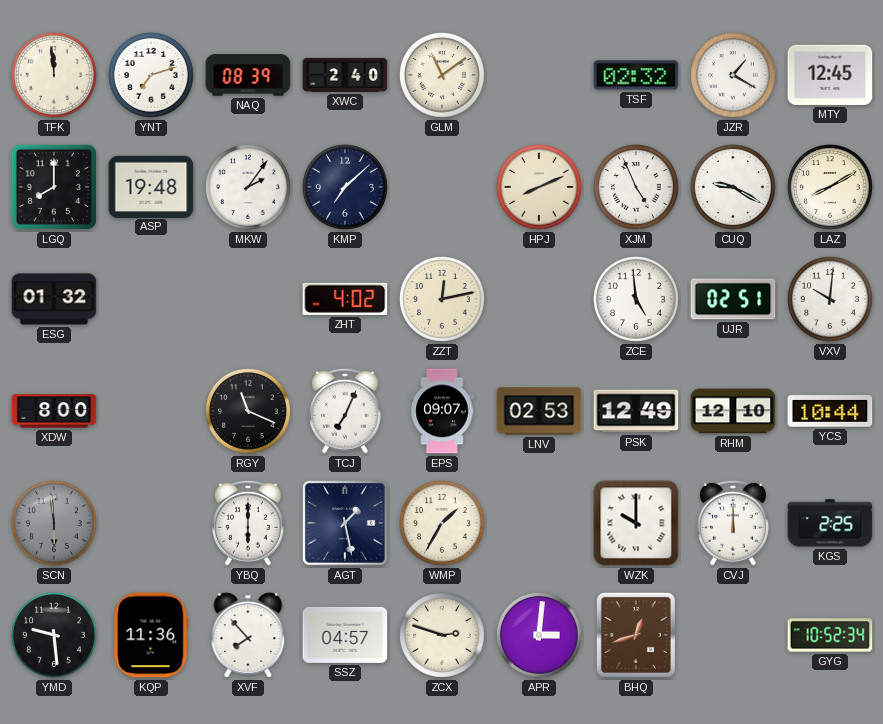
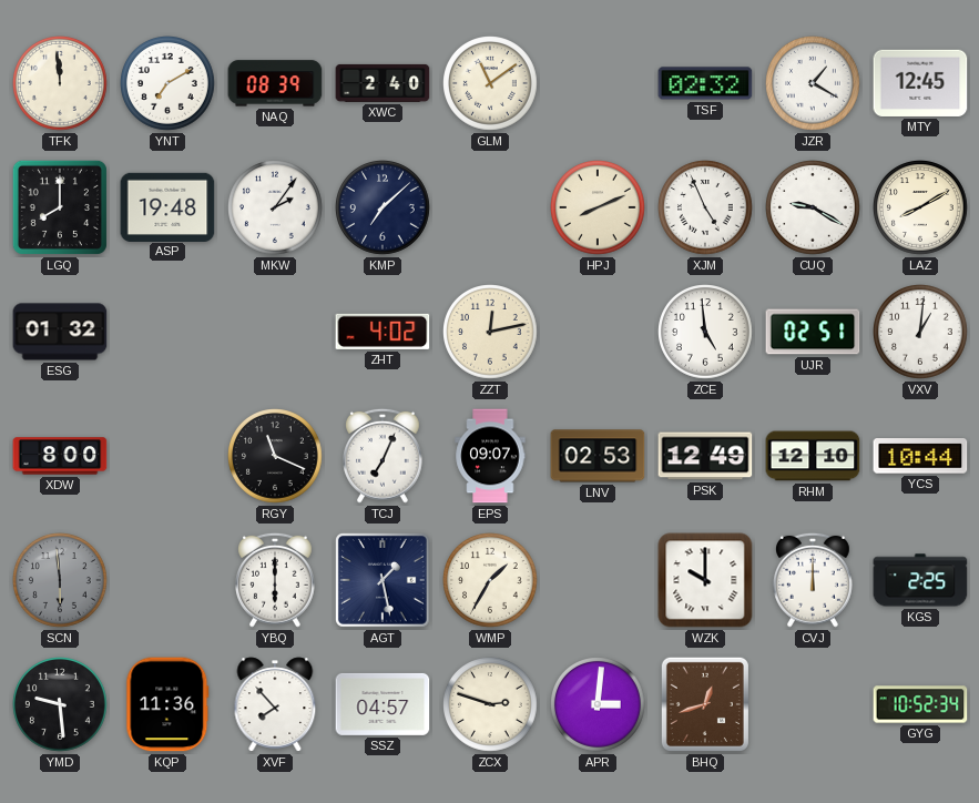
YNT: 7:12 -> 7:10 (169, 84)
VXV: 10:01 -> 1:01 (921, 333)
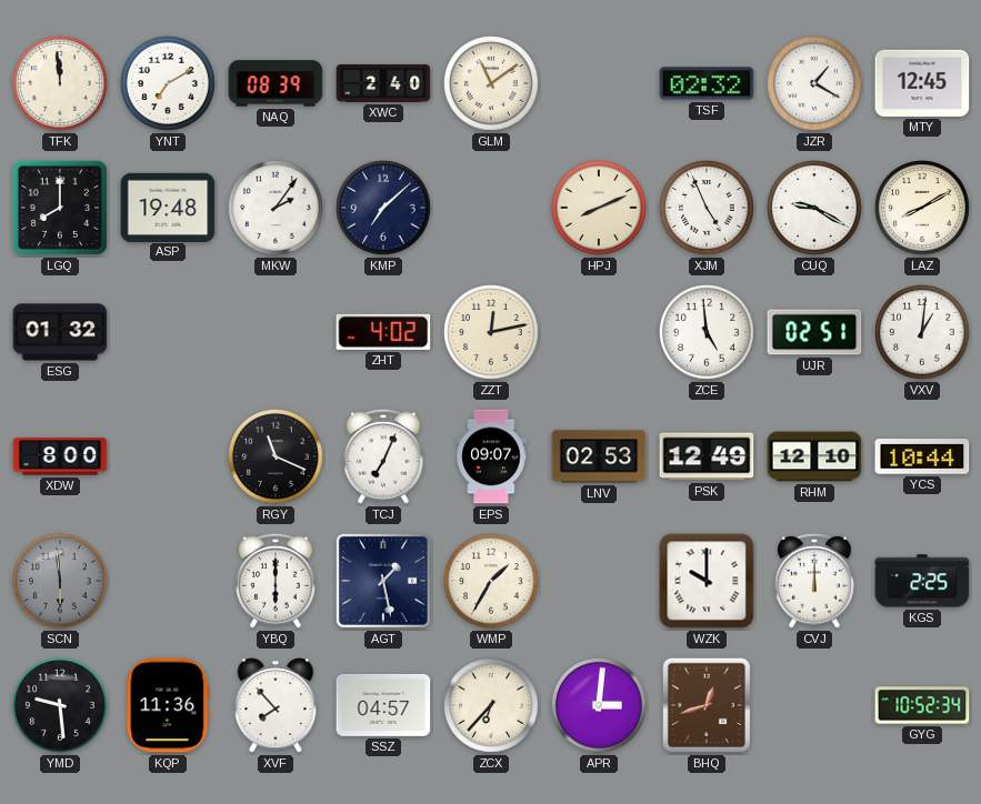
ZCX: 2:48 -> 6:37 (492, 706)
